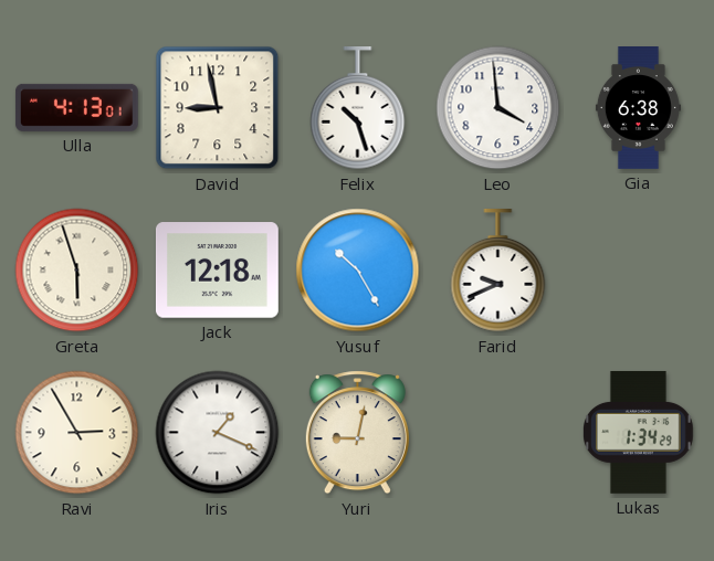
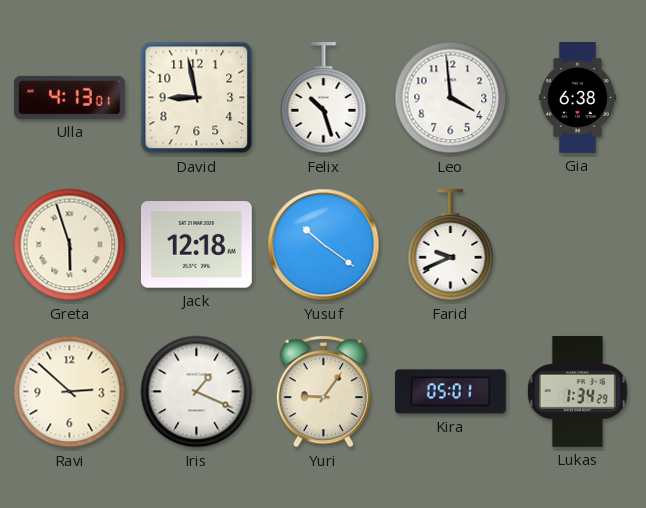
Yusuf: 10:25 -> 10:21 (324, 245)
Ravi: 2:55 -> 2:52 (70, 392)
Yuri: 9:02 -> 9:06 (323, 392)
Kira: none -> 05:01 (450, 392)
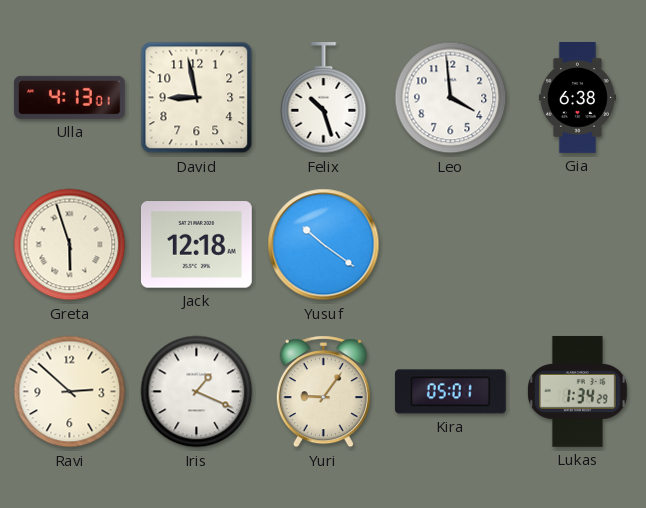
Farid: 9:41 -> none (451, 246)
